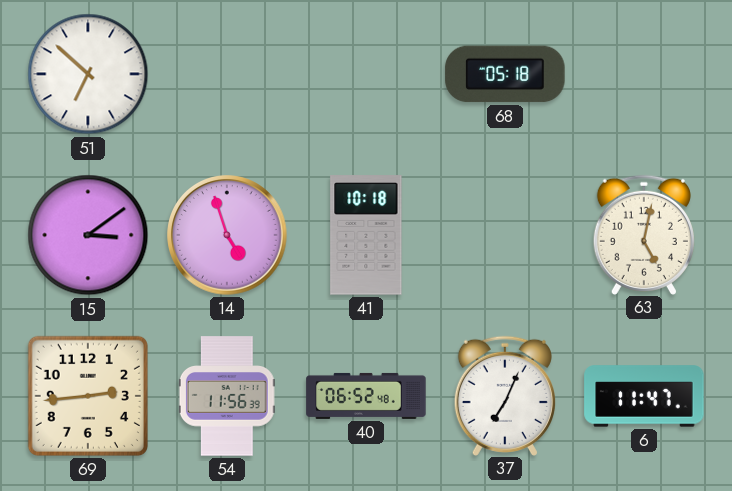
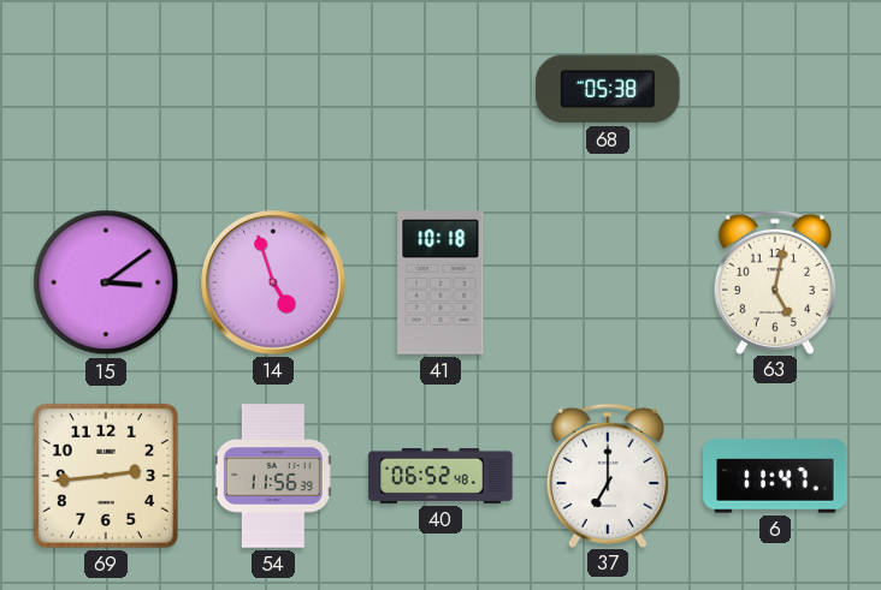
51: 6:52 -> none (88, 74)
68: 05:18 -> 05:38 (608, 89)
37: 7:04 -> 7:00 (608, 475)
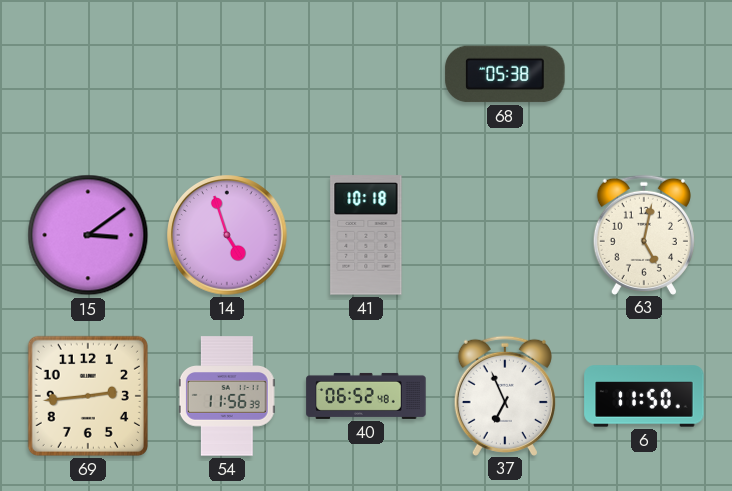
37: 7:00 -> 6:56 (505, 395)
6: 11:47 -> 11:50 (644, 396)
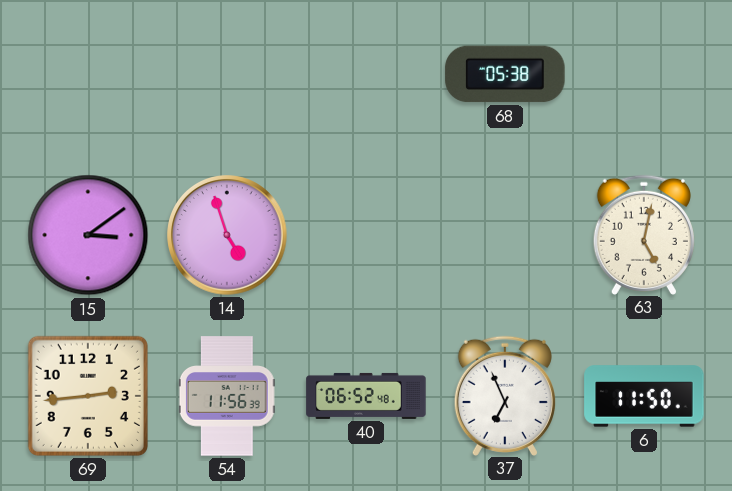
41: 10:18 -> none (366, 235)
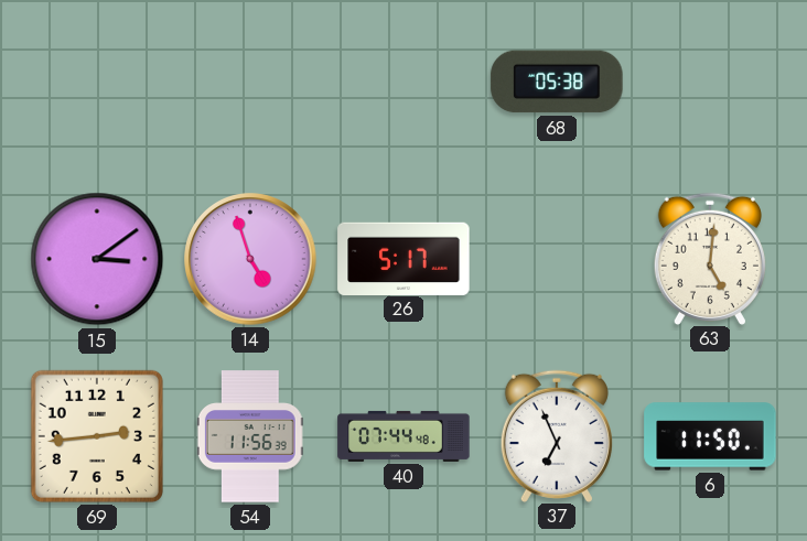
26: none -> 5:17 (403, 258)
63: 5:02 -> 5:01 (710, 258)
40: 06:52 -> 07:44 (403, 436)
